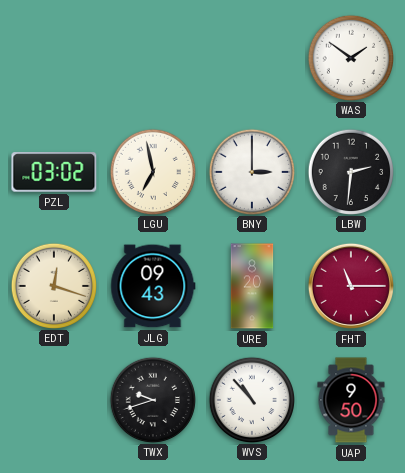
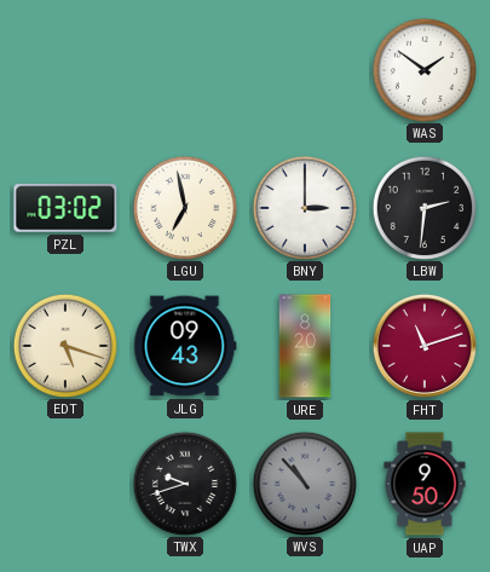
EDT: 12:18 -> 5:18 (64, 345)
FHT: 11:15 -> 11:12 (425, 346)
WVS dial: white -> grey (304, 483)
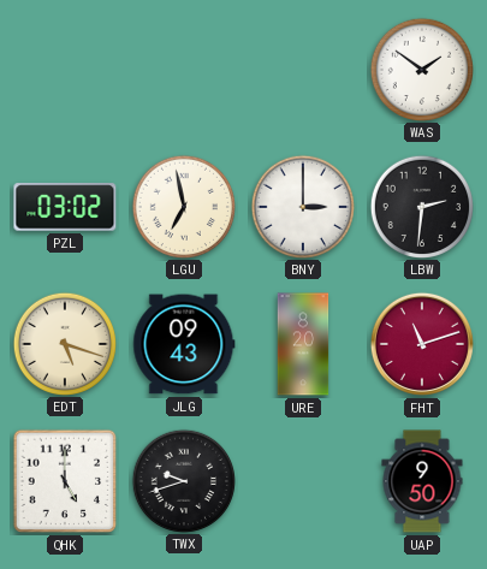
QHK: none -> 5:00 (65, 481)
WVS: 10:53 -> none (304, 483)
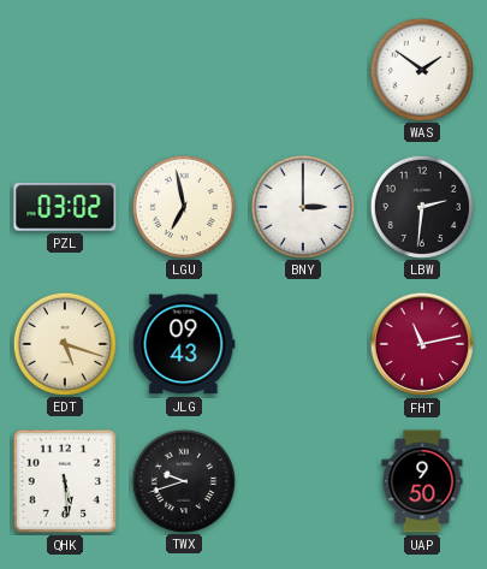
URE: 8:20 -> none (303, 344)
FHT: 11:12 -> 11:13 (422, 344)
QHK: 5:00 -> 5:29 (65, 481)
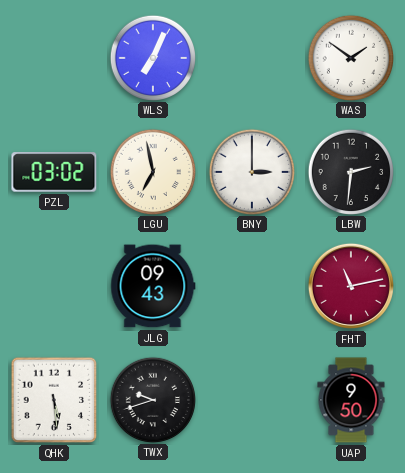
WLS: none -> 7:04 (152, 57)
EDT: 5:18 -> none (64, 343)
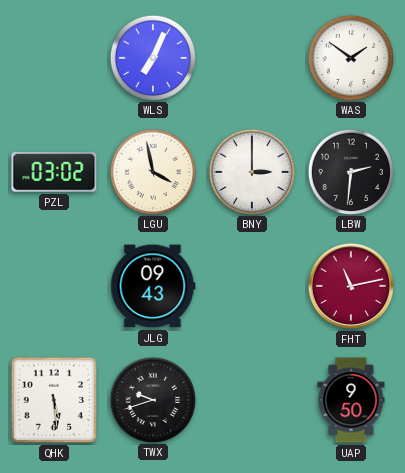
LGU: 6:58 -> 3:58 (152, 171)
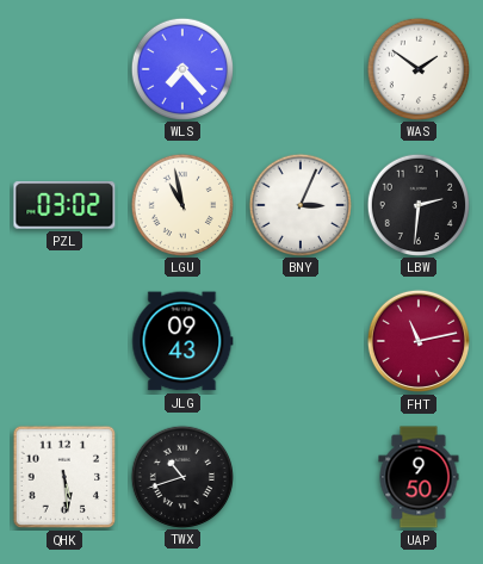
WLS: 7:04 -> 7:23 (181, 68)
LGU: 3:58 -> 10:58 (181, 204)
BNY: 3:00 -> 3:04 (299, 204)
TWX: 9:42 -> 10:42 (181, 476)
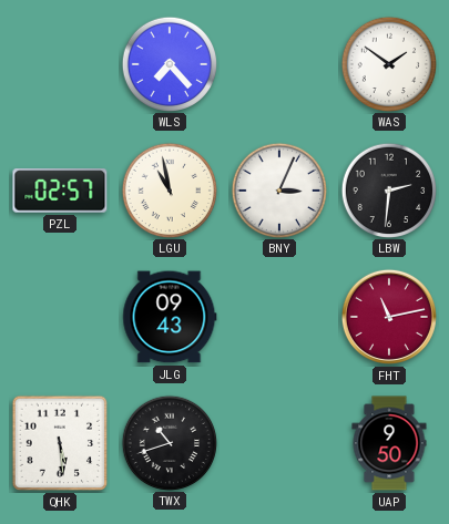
PZL: 03:02 -> 02:57 (60, 191)
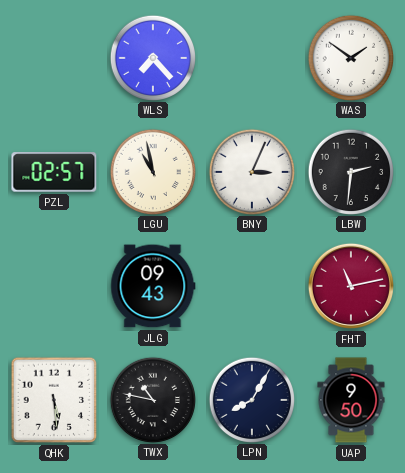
TWX: 10:42 -> 10:47 (152, 399)
LPN: none -> 8:05 (251, 399)
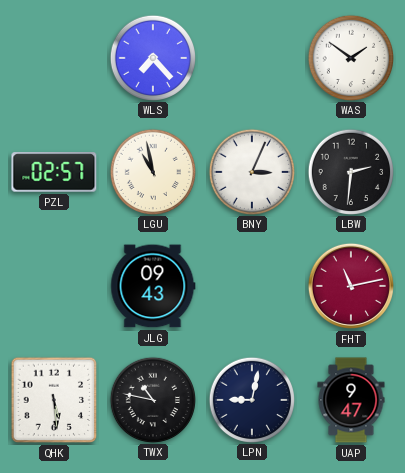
LPN: 8:05 -> 9:02 (251, 399)
UAP: 9:50 -> 9:47 (351, 400)
